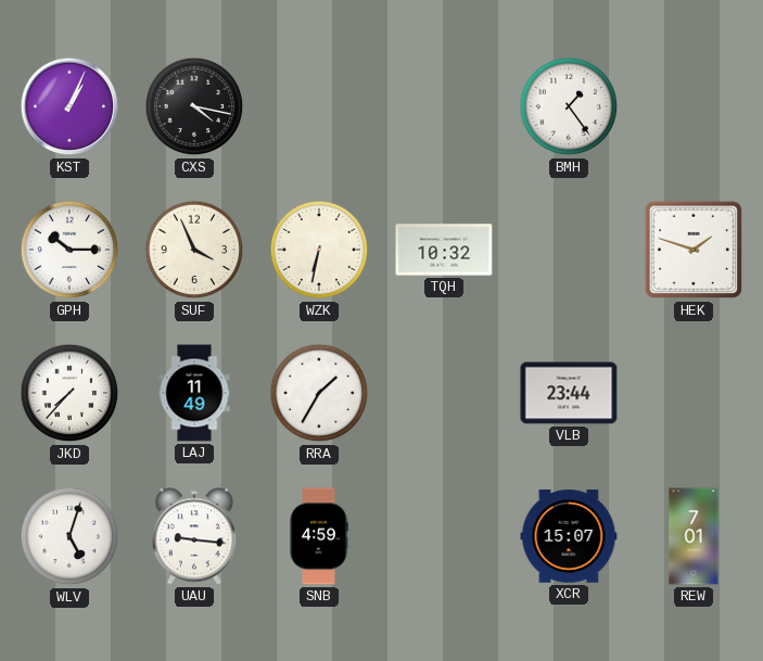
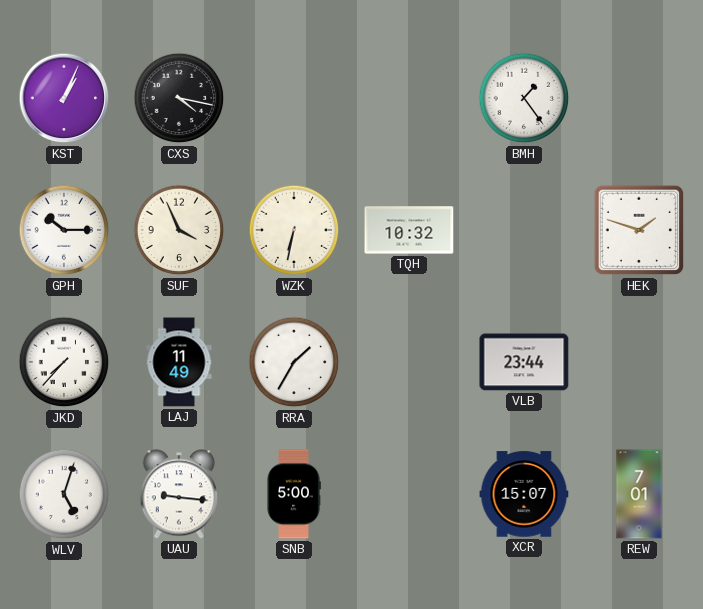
SNB: 4:59 -> 5:00 (294, 494)
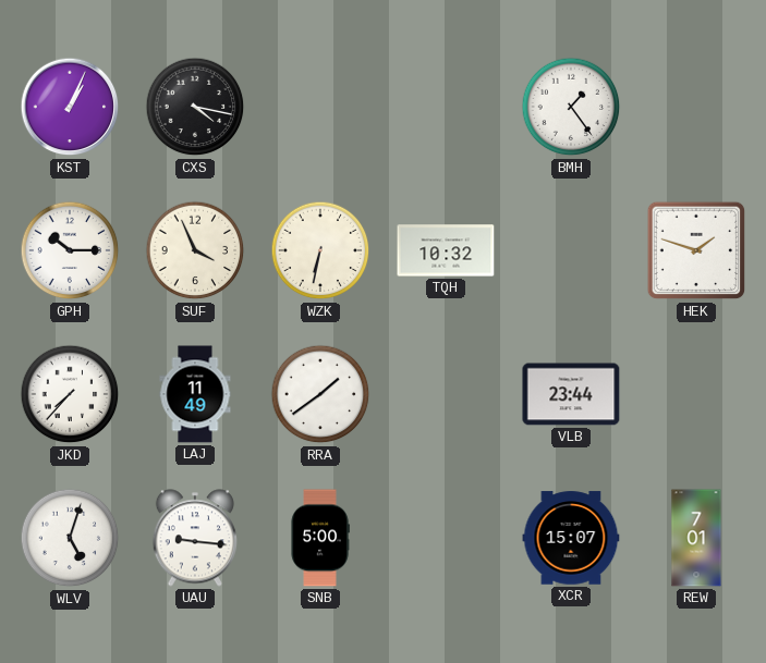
RRA: 1:35 -> 1:39 (320, 394)
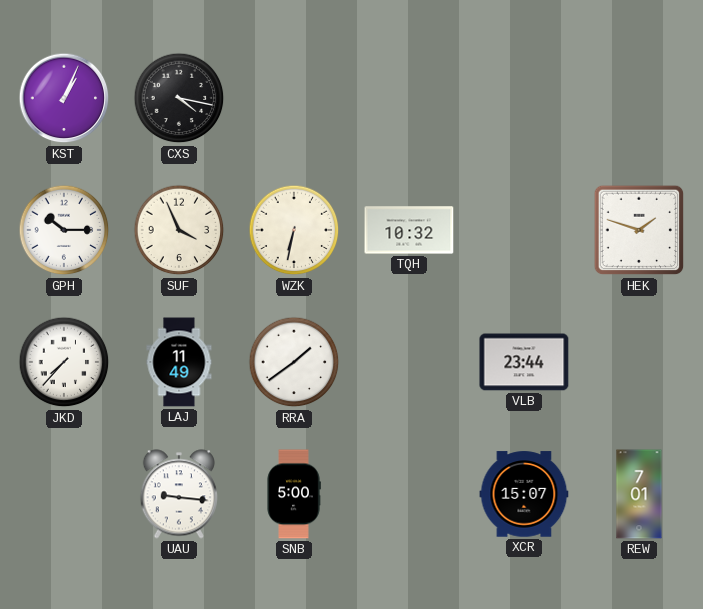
BMH: 1:24 -> none (571, 107)
WLV: 5:03 -> none (70, 538)
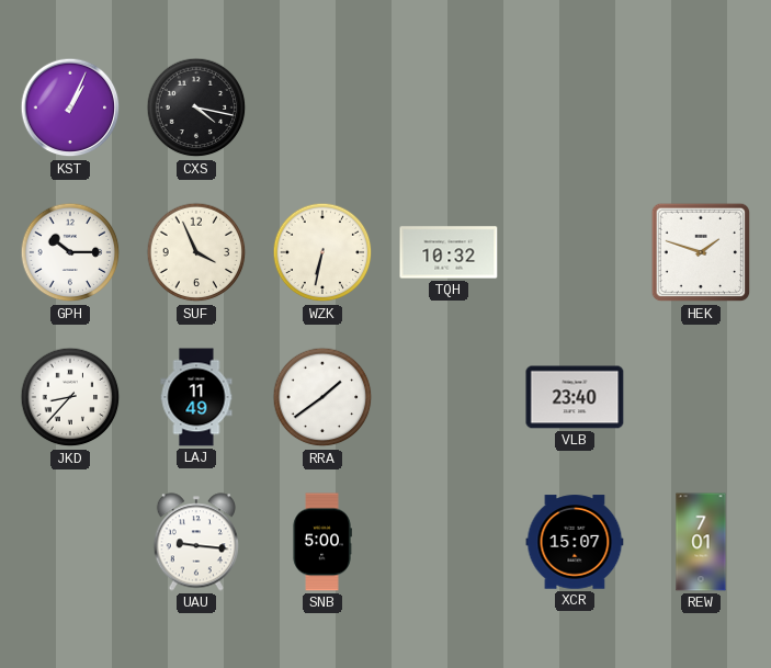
JKD: 7:37 -> 8:37 (70, 397)
VLB: 23:44 -> 23:40 (575, 397)
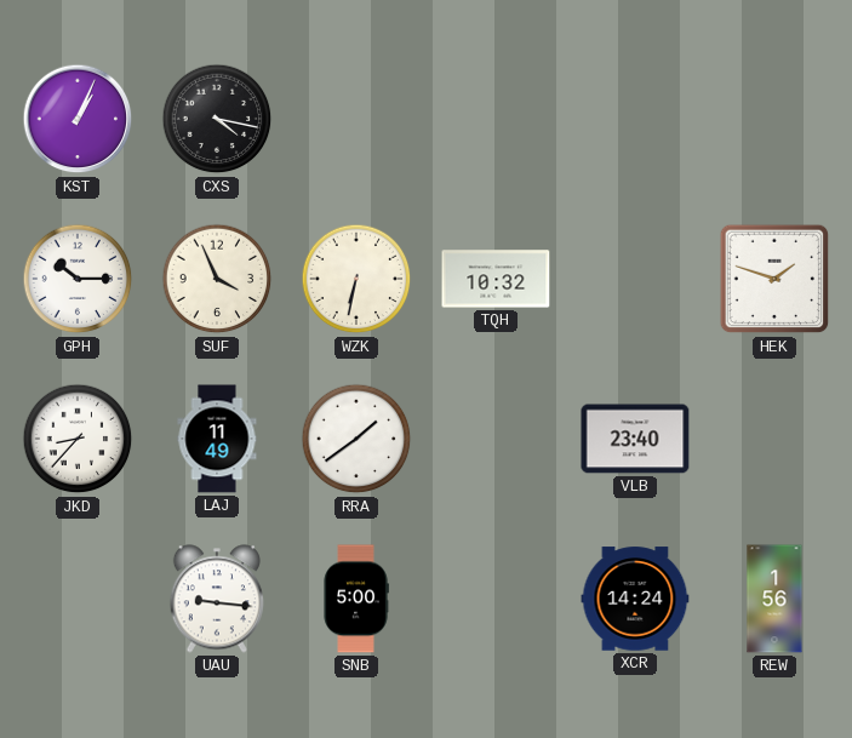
XCR: 15:07 -> 14:24 (635, 599)
REW: 7:01 -> 1:56 (774, 599)
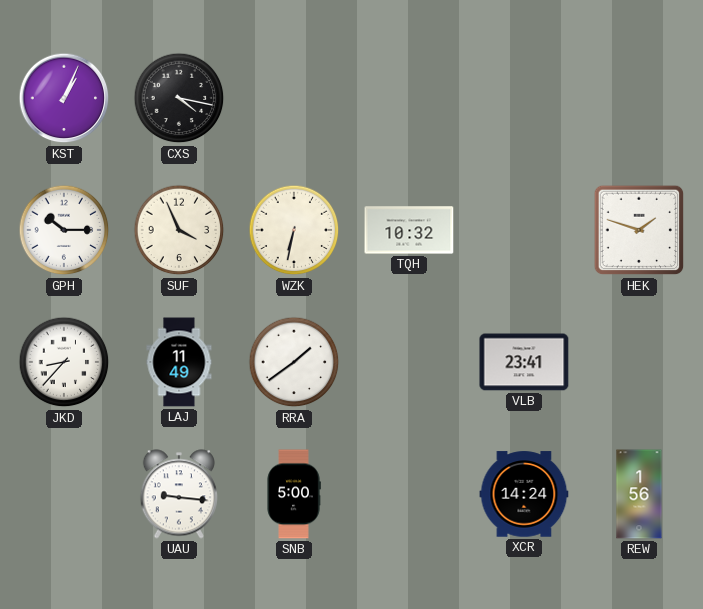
VLB: 23:40 -> 23:41 (524, 362)
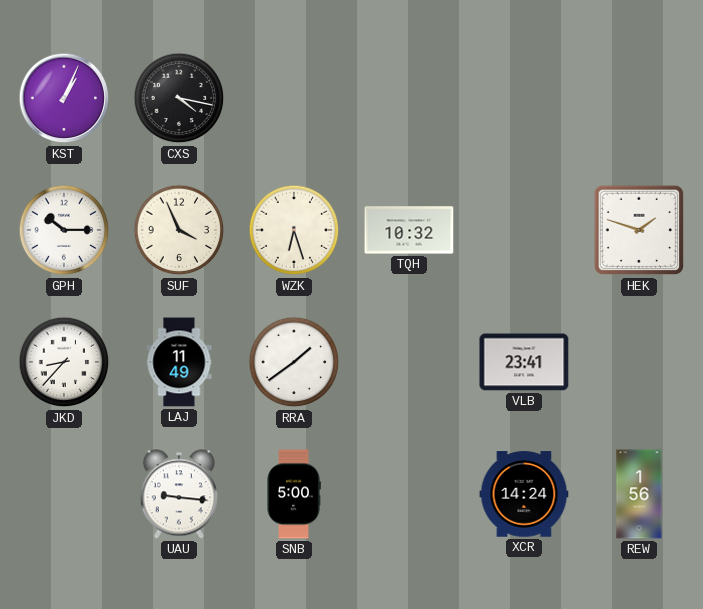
WZK: 6:32 -> 6:27 (294, 230)
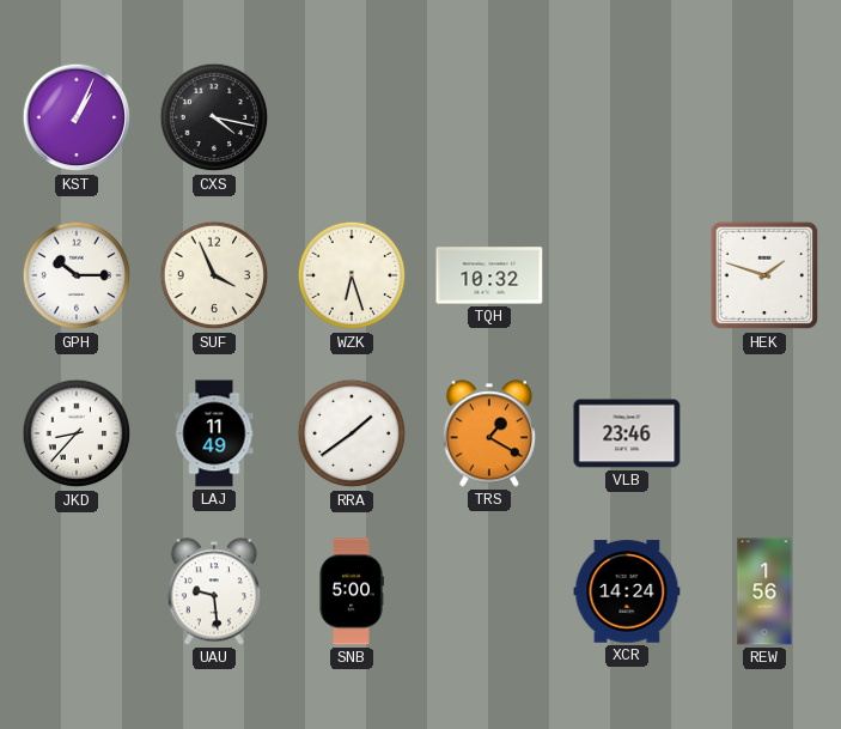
TRS: none -> 1:20 (489, 433)
VLB: 23:41 -> 23:46 (627, 433)
UAU: 9:16 -> 9:29 (214, 591)
